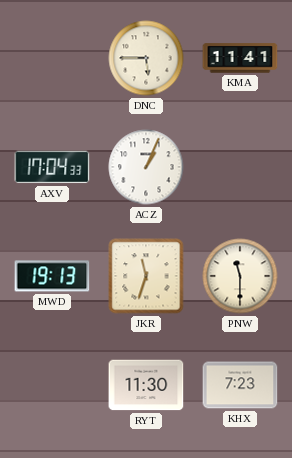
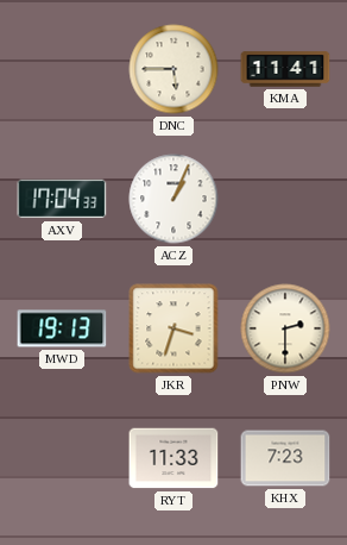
JKR: 11:33 -> 3:33 (173, 328)
PNW: 11:30 -> 2:30 (285, 328)
RYT: 11:30 -> 11:33 (173, 458)
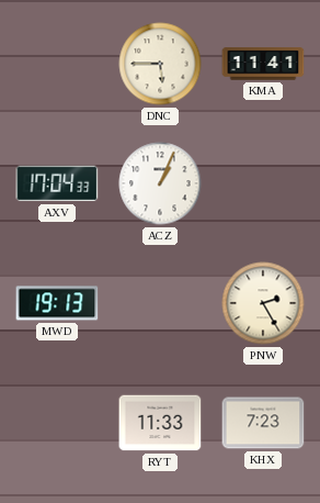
JKR: 3:33 -> none (173, 328)
PNW: 2:30 -> 2:25 (263, 303)
